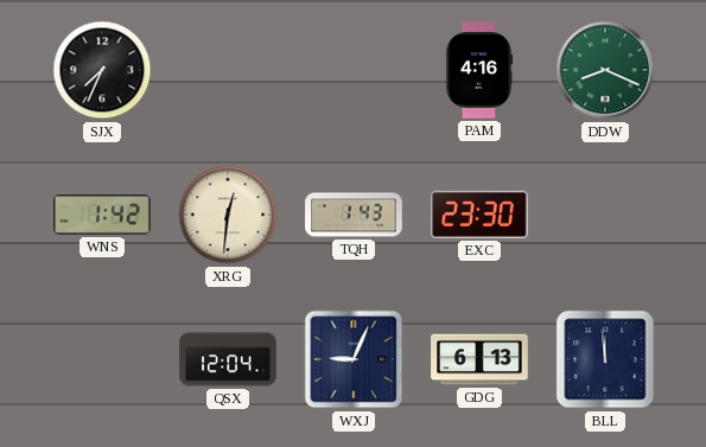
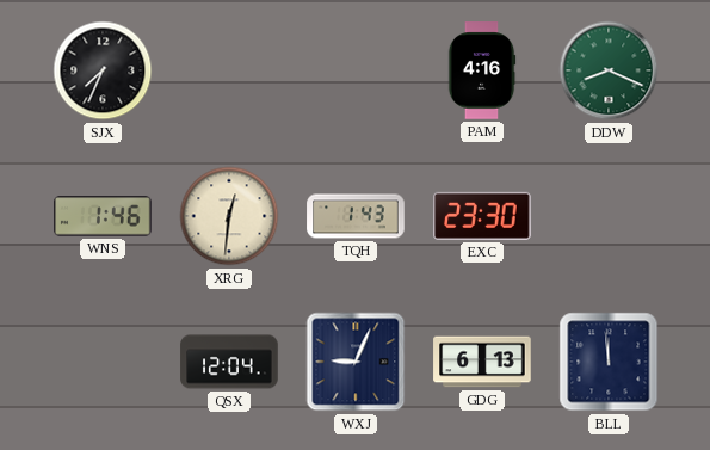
WNS: 1:42 -> 1:46 (103, 216)
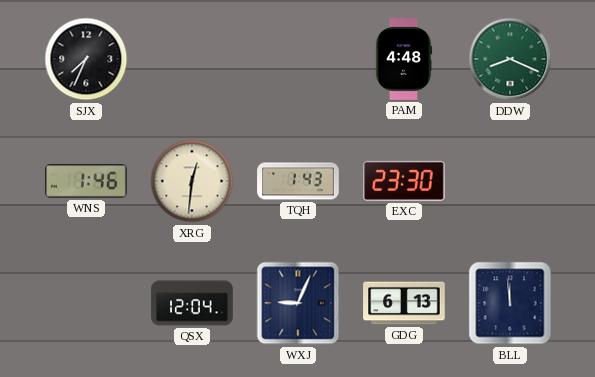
PAM: 4:16 -> 4:48 (404, 59)
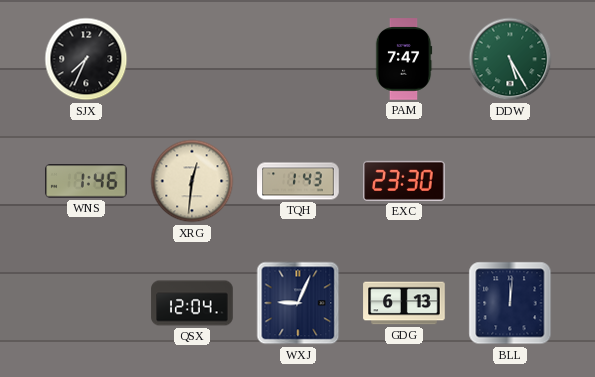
PAM: 4:48 -> 7:47 (404, 59)
DDW: 8:19 -> 5:25 (510, 59)
BLL: 11:59 -> 12:01 (510, 303)
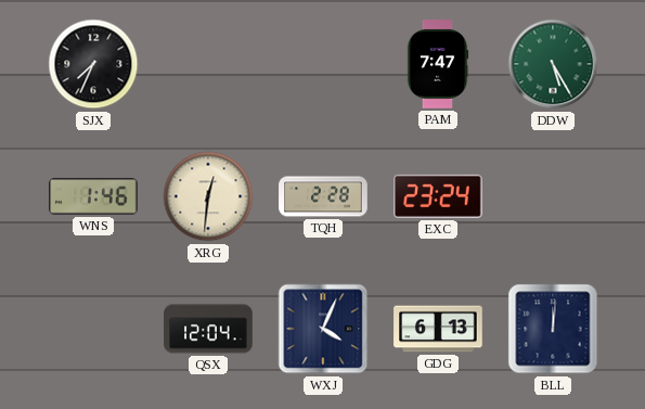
TQH: 1:43 -> 2:28 (323, 196)
EXC: 23:30 -> 23:24 (438, 196)
WXJ: 9:04 -> 4:04 (323, 329)
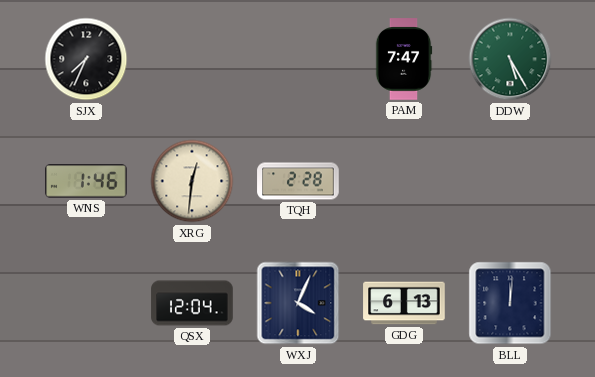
EXC: 23:24 -> none (438, 196)
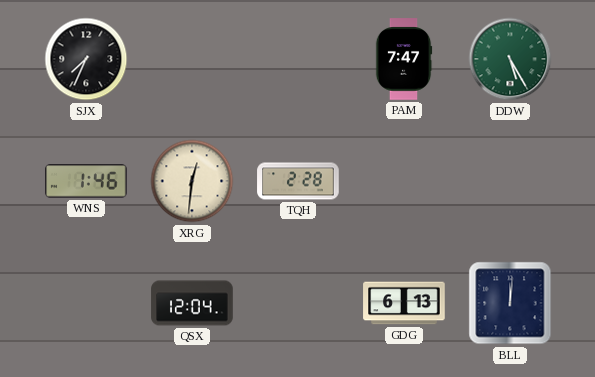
WXJ: 4:04 -> none (298, 303)
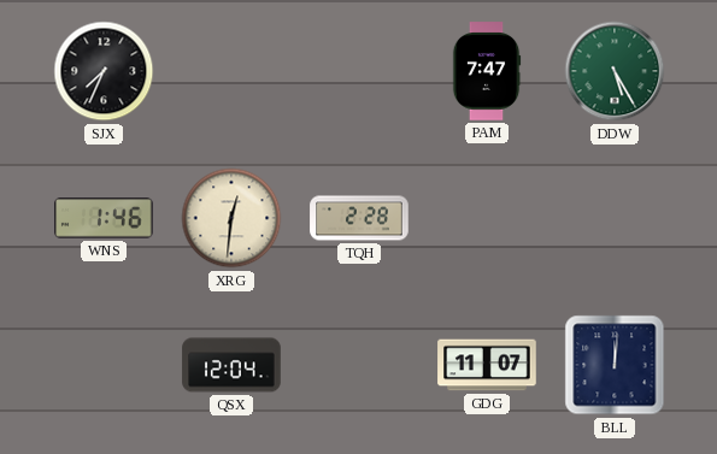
GDG: 6:13 -> 11:07 (487, 365)
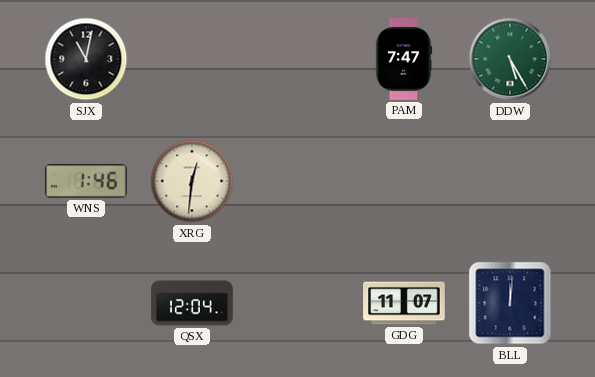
SJX: 7:34 -> 11:02 (86, 59)
TQH: 2:28 -> none (359, 218)
